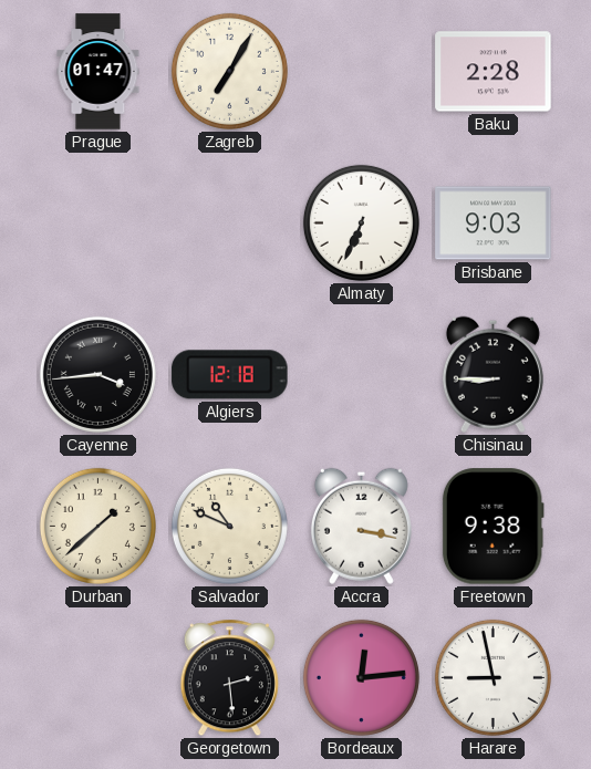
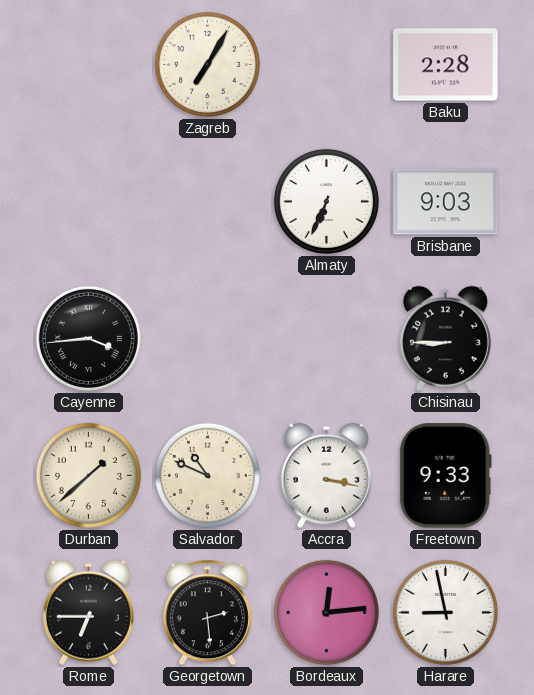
Prague: 01:47 -> none (98, 72)
Algiers: 12:18 -> none (230, 375)
Freetown: 9:38 -> 9:33 (445, 476)
Rome: none -> 6:45 (88, 612)
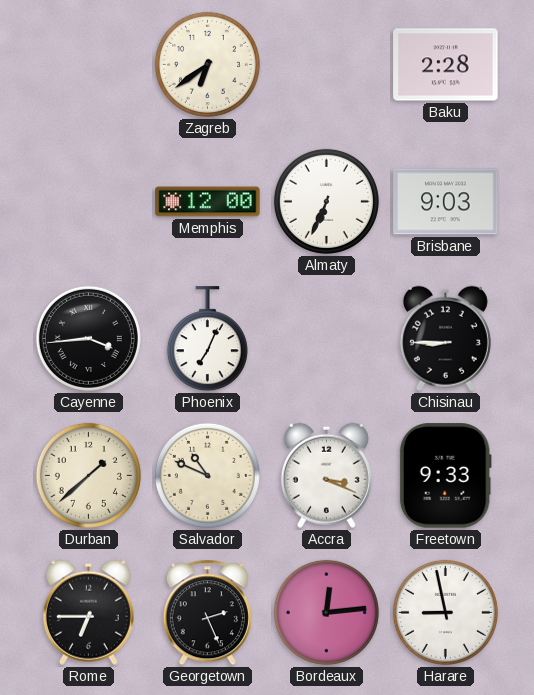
Zagreb: 7:05 -> 6:39 (207, 64)
Memphis: none -> 12:00 (208, 202)
Phoenix: none -> 7:04 (207, 339)
Accra: 3:17 -> 3:19 (326, 475)
Georgetown: 2:29 -> 2:26 (207, 613)
